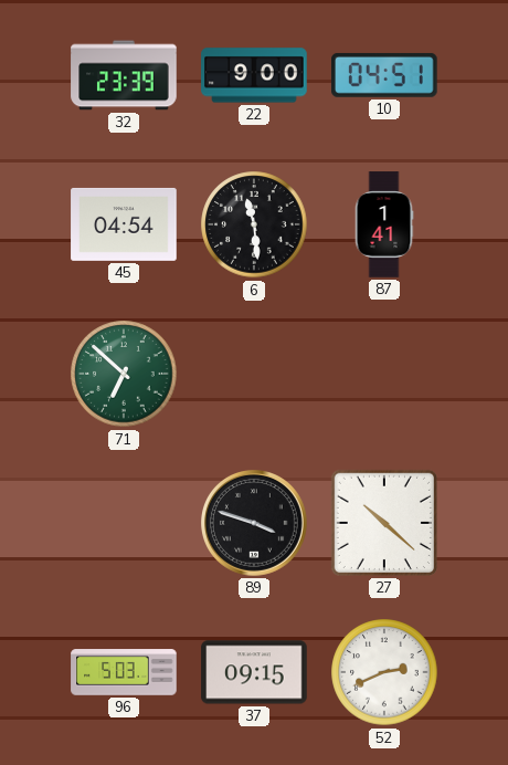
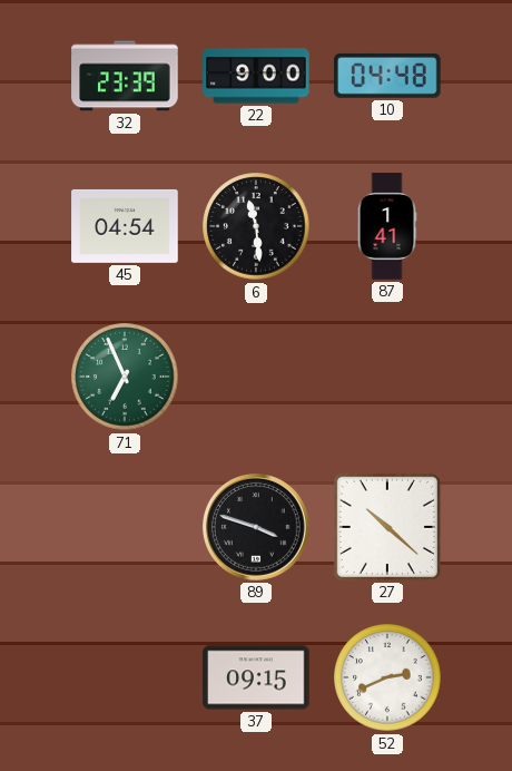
10: 04:51 -> 04:48 (388, 76)
71: 6:52 -> 6:56 (125, 377)
96: 5:03 -> none (124, 672)
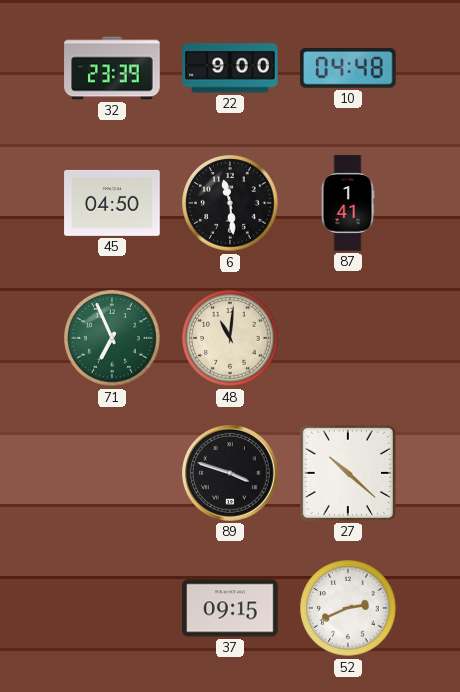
45: 04:54 -> 04:50 (112, 203)
48: none -> 11:01 (230, 338)
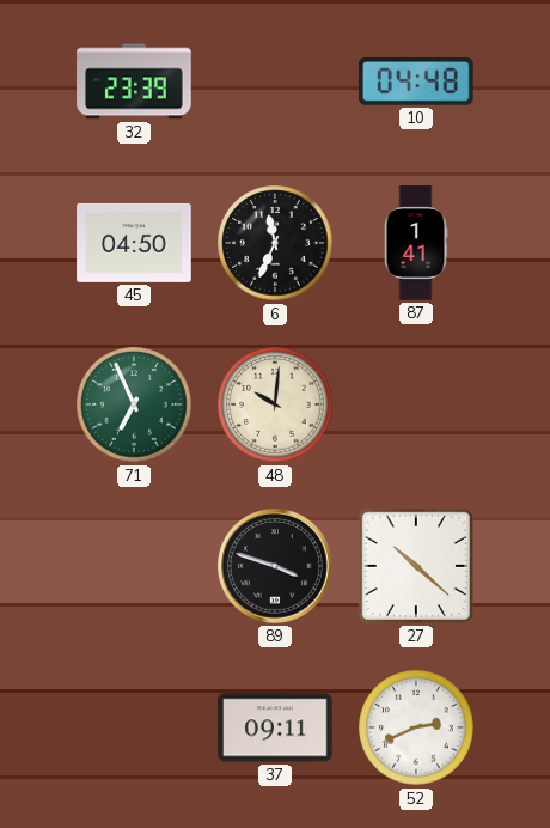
22: 9:00 -> none (230, 68)
6: 11:29 -> 11:34 (275, 243)
48: 11:01 -> 10:01 (275, 404)
37: 09:15 -> 09:11 (275, 727)
